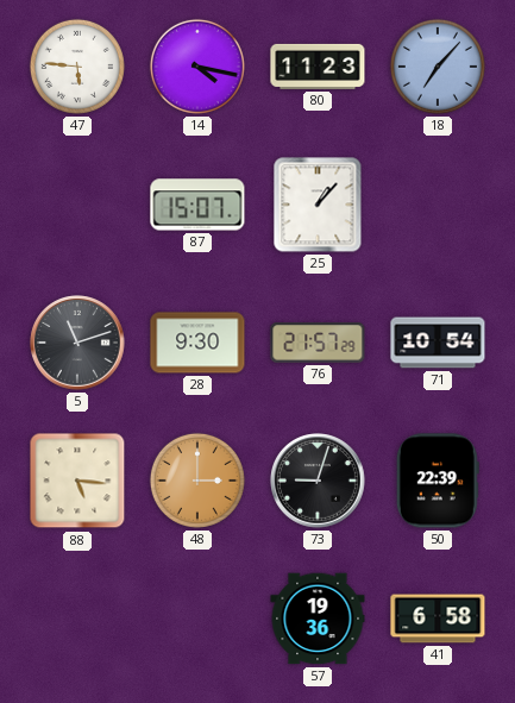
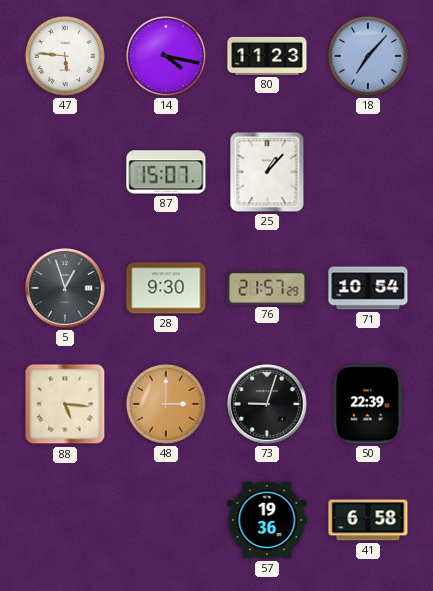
5: 11:12 -> 12:57 (65, 288)
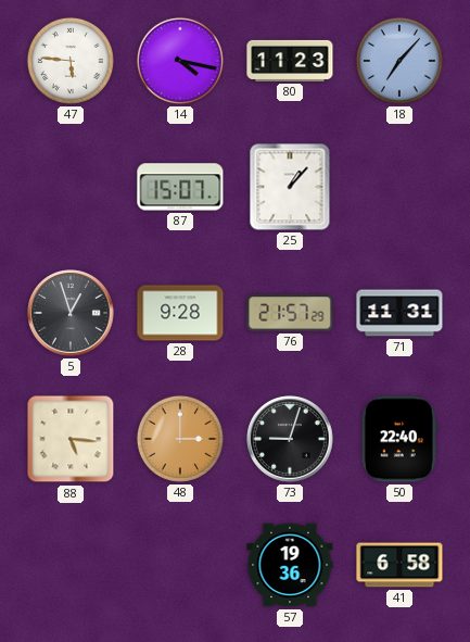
28: 9:30 -> 9:28 (180, 313)
71: 10:54 -> 11:31 (399, 313)
50: 22:39 -> 22:40 (399, 439)
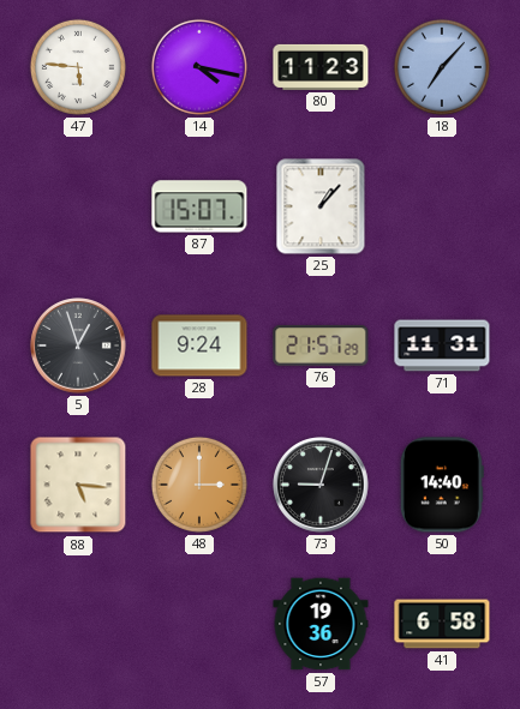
28: 9:28 -> 9:24 (199, 346)
50: 22:40 -> 14:40 (442, 485)
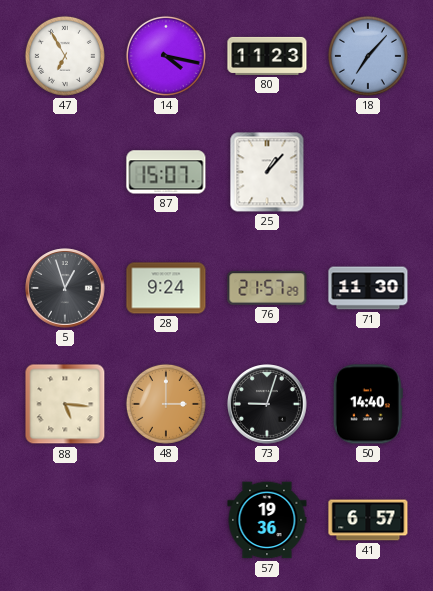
47: 5:46 -> 6:55 (65, 56)
71: 11:31 -> 11:30 (368, 288)
41: 6:58 -> 6:57 (368, 520)
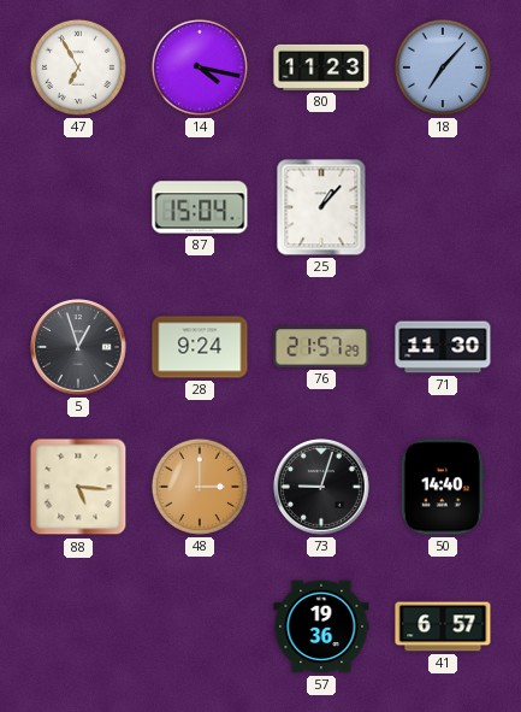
87: 15:07 -> 15:04 (200, 207)
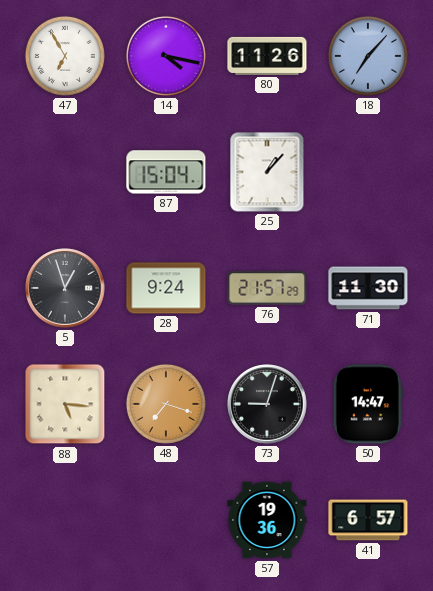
80: 11:23 -> 11:26 (267, 56)
48: 3:00 -> 7:18 (166, 404)
50: 14:40 -> 14:47 (368, 404)
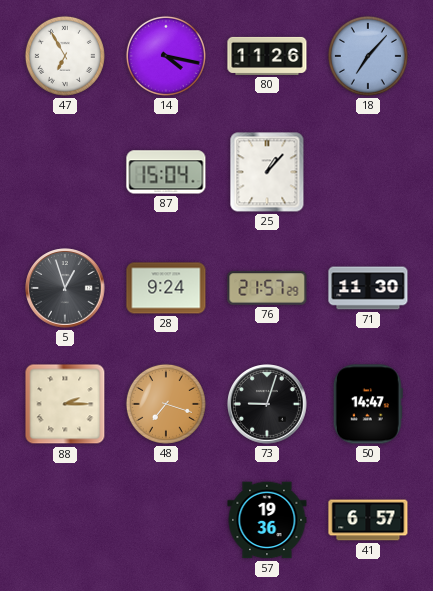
88: 5:16 -> 2:15 (65, 404)
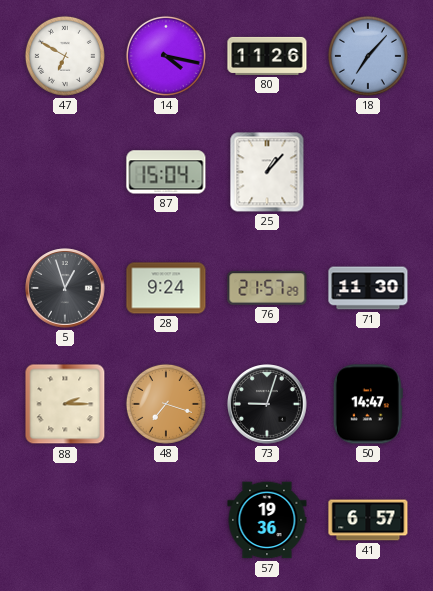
47: 6:55 -> 6:50 (65, 56)
